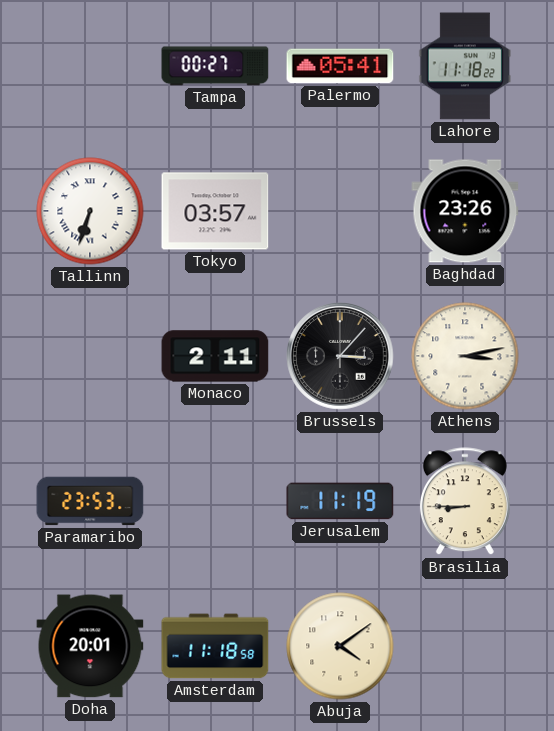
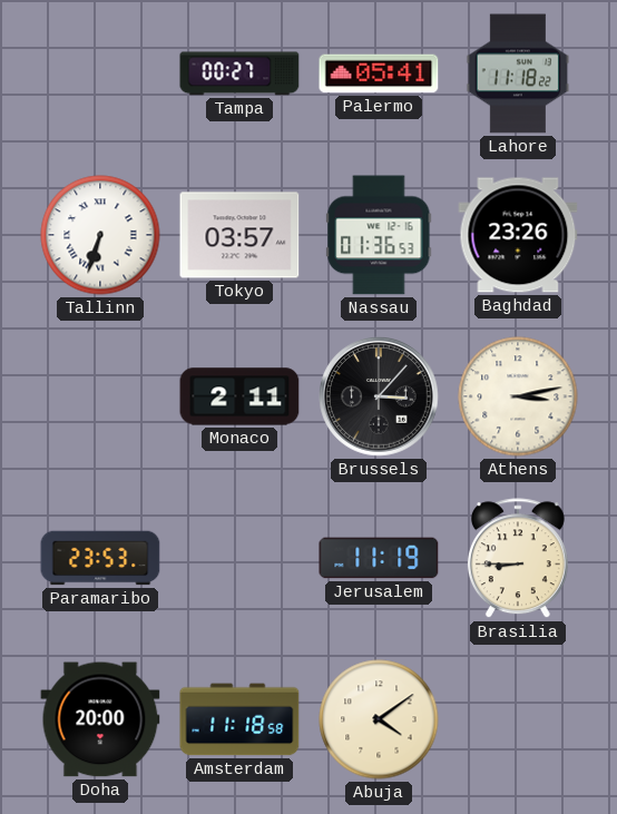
Nassau: none -> 01:36 (379, 235)
Doha: 20:01 -> 20:00 (100, 719)
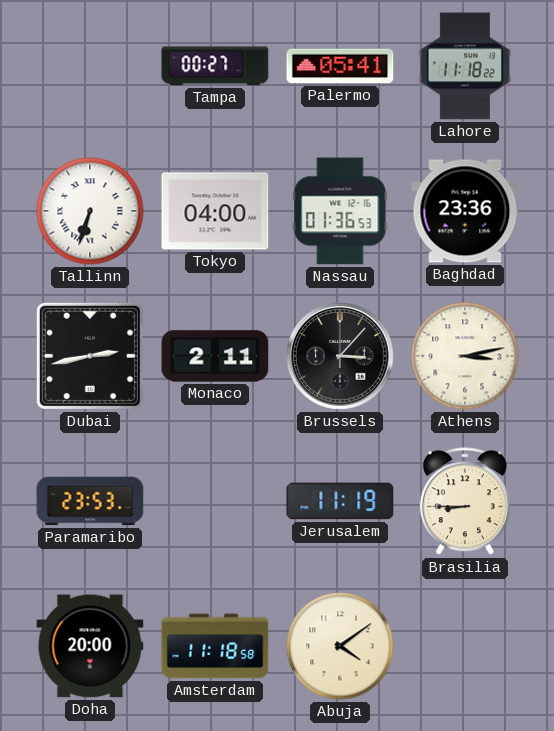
Tokyo: 03:57 -> 04:00 (215, 211)
Baghdad: 23:26 -> 23:36 (465, 211)
Dubai: none -> 2:43 (90, 356)
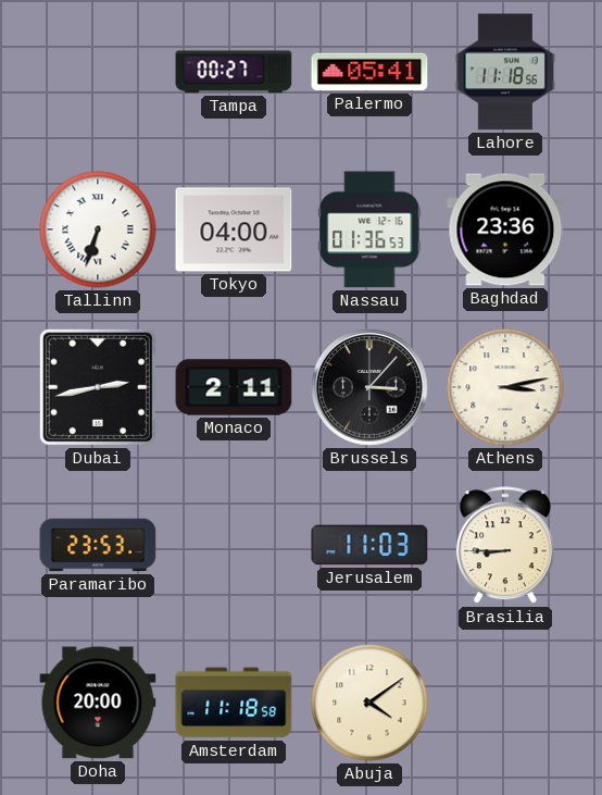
Lahore: 11:18:22 -> 11:18:56 (504, 72)
Jerusalem: 11:19 -> 11:03 (369, 545)
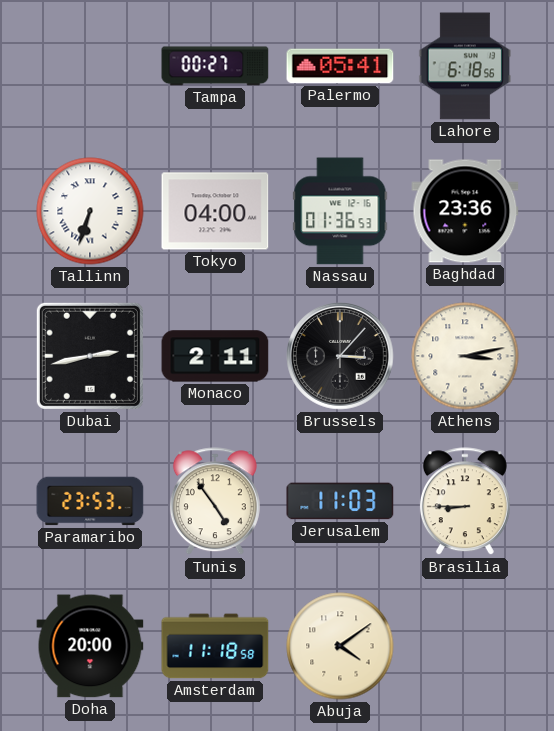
Lahore: 11:18 -> 6:18 (464, 66)
Tunis: none -> 4:54 (215, 502)
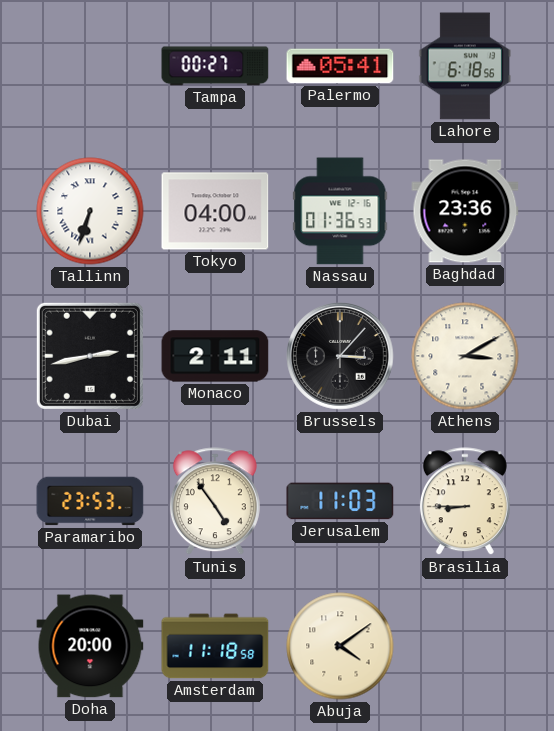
Athens: 3:13 -> 3:10 (465, 356)
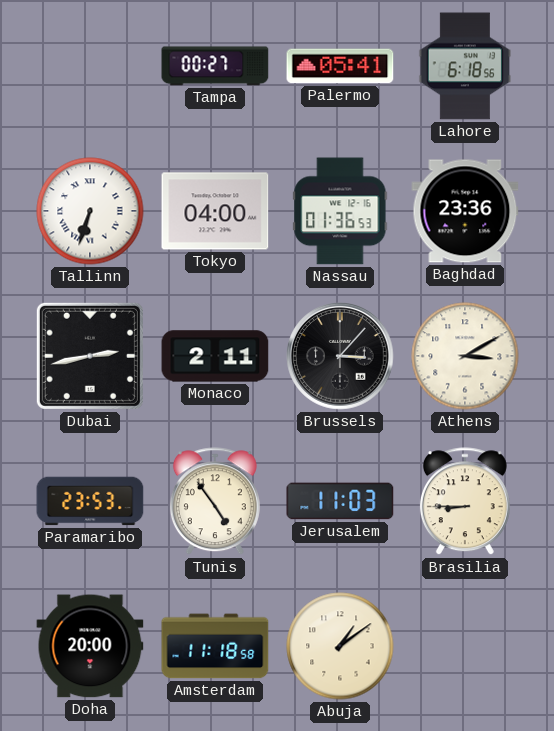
Abuja: 4:09 -> 1:09 (340, 646)
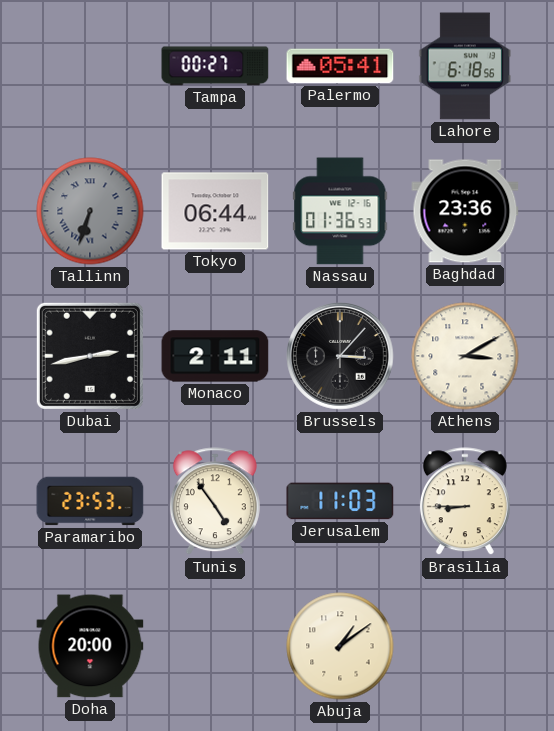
Tallinn dial: white -> grey (90, 211)
Tokyo: 04:00 -> 06:44 (215, 211)
Amsterdam: 11:18 -> none (215, 646)
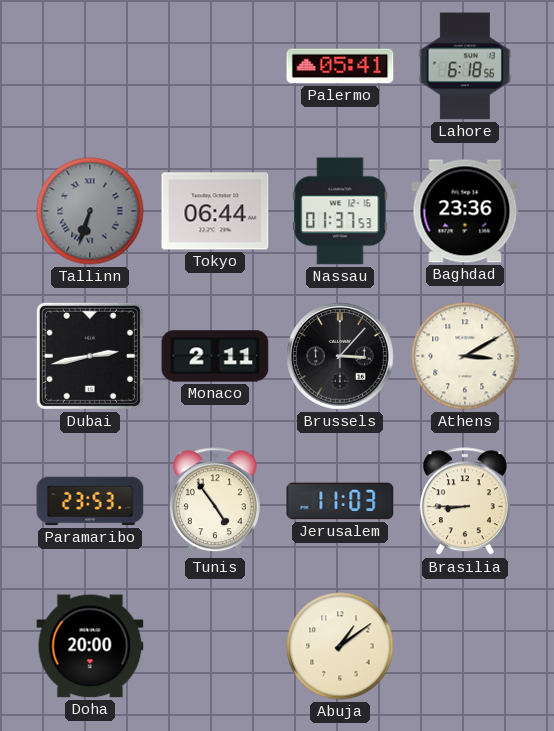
Tampa: 00:27 -> none (215, 66)
Nassau: 01:36 -> 01:37 (340, 211)
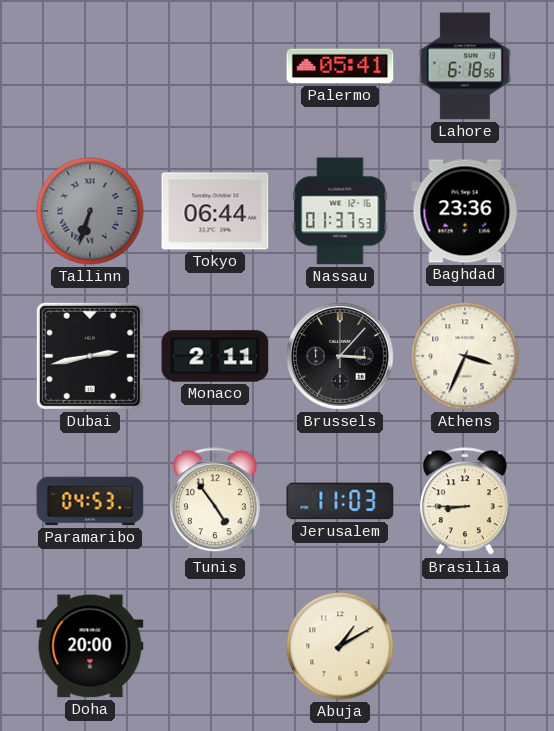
Athens: 3:10 -> 3:34 (465, 356)
Paramaribo: 23:53 -> 04:53 (90, 501)
Abuja: 1:09 -> 1:10 (340, 646)
